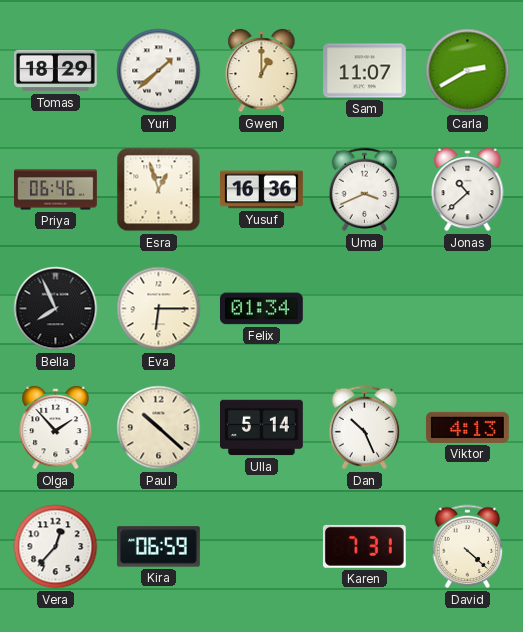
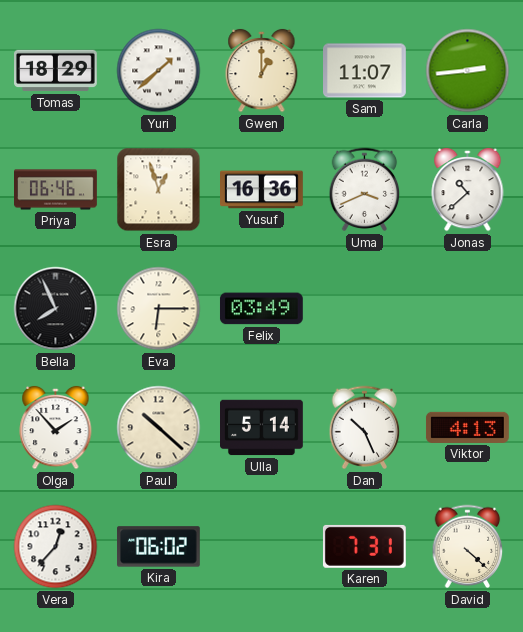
Carla: 2:40 -> 2:44 (468, 71)
Felix: 01:34 -> 03:49 (261, 309)
Kira: 06:59 -> 06:02 (159, 547)
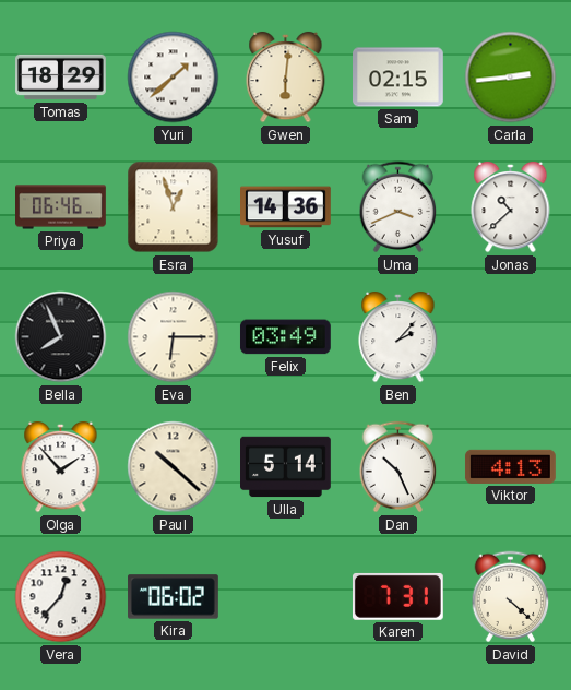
Gwen: 1:00 -> 6:01 (286, 78)
Sam: 11:07 -> 02:15 (398, 78)
Yusuf: 16:36 -> 14:36 (286, 207)
Ben: none -> 2:07 (398, 337)
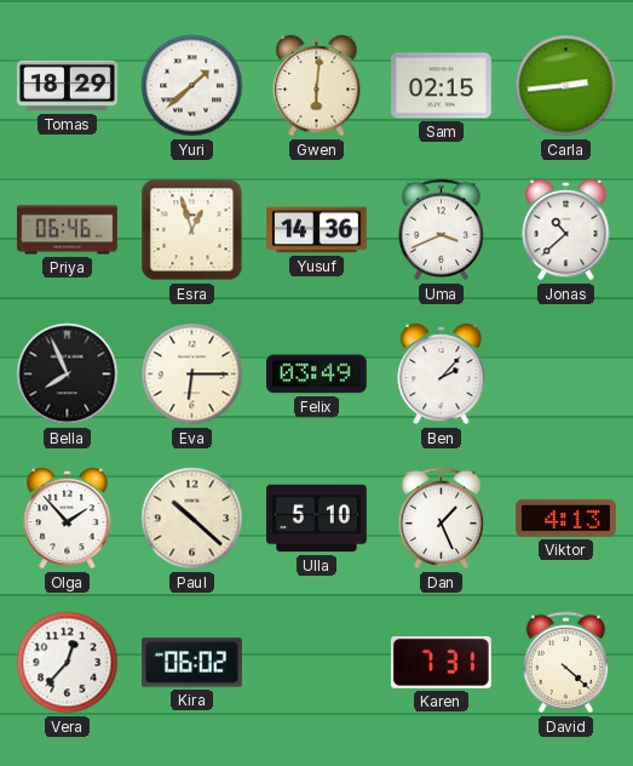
Ulla: 5:14 -> 5:10 (317, 519)
Dan: 10:26 -> 1:26 (442, 519)
